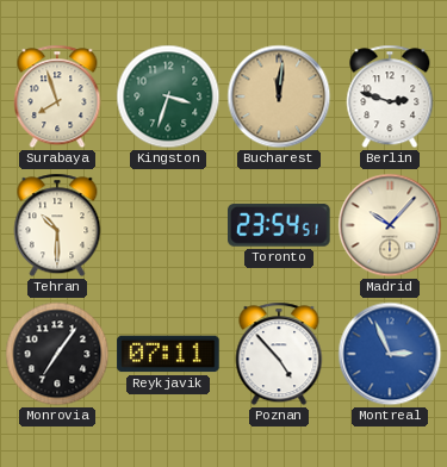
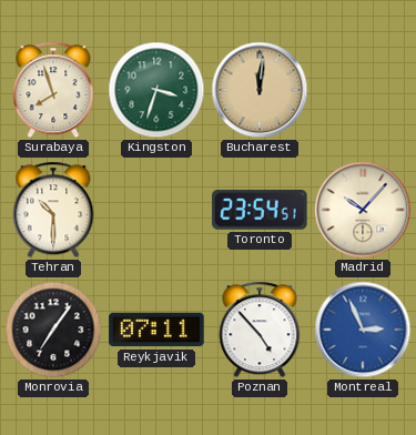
Berlin: 2:48 -> none (390, 96)
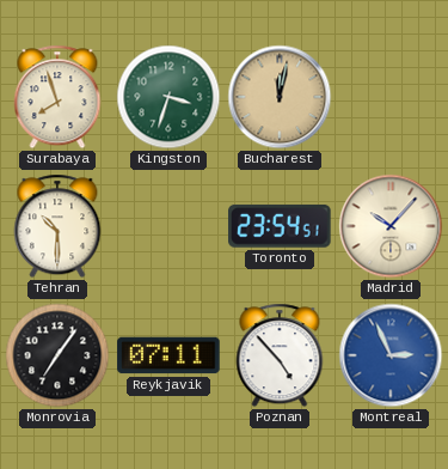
Bucharest: 12:01 -> 12:02 (280, 97)
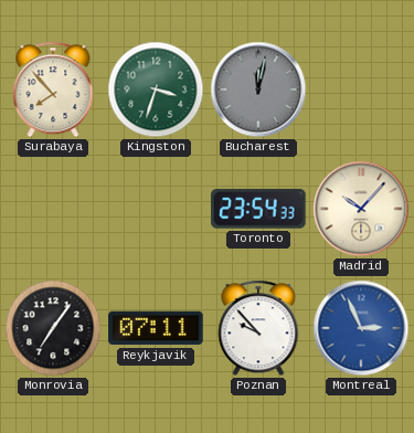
Surabaya: 7:57 -> 7:53 (53, 89)
Bucharest dial: champagne -> grey (258, 89)
Tehran: 10:30 -> none (57, 226)
Toronto: 23:54:51 -> 23:54:33 (258, 209)
Poznan: 4:53 -> 9:53 (258, 328)
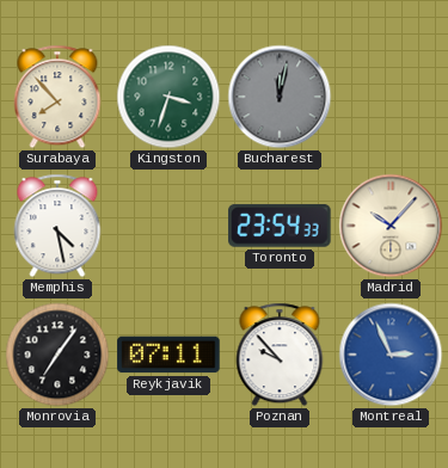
Memphis: none -> 4:28 (57, 226)
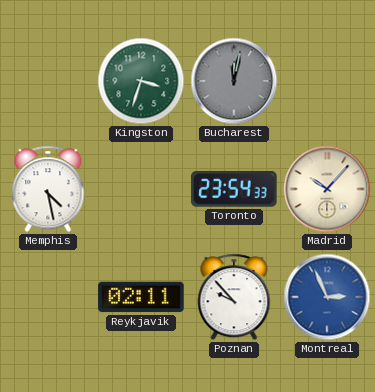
Surabaya: 7:53 -> none (57, 97)
Monrovia: 7:06 -> none (57, 355)
Reykjavik: 07:11 -> 02:11 (141, 297)
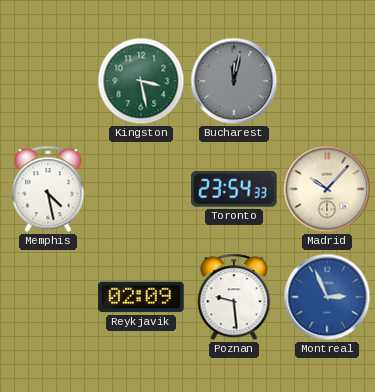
Kingston: 3:33 -> 3:28 (141, 81)
Reykjavik: 02:11 -> 02:09 (141, 297)
Poznan: 9:53 -> 9:29 (234, 297)
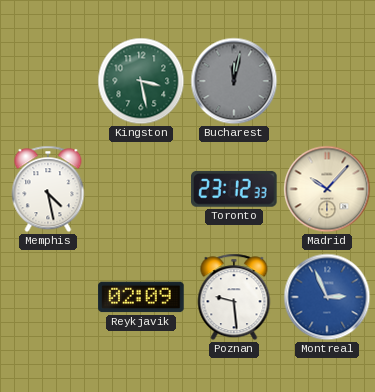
Toronto: 23:54 -> 23:12 (234, 189)
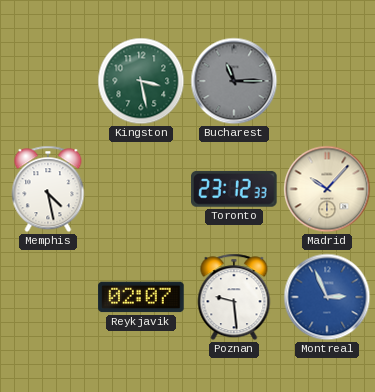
Bucharest: 12:02 -> 11:15 (234, 81)
Reykjavik: 02:09 -> 02:07 (141, 297)
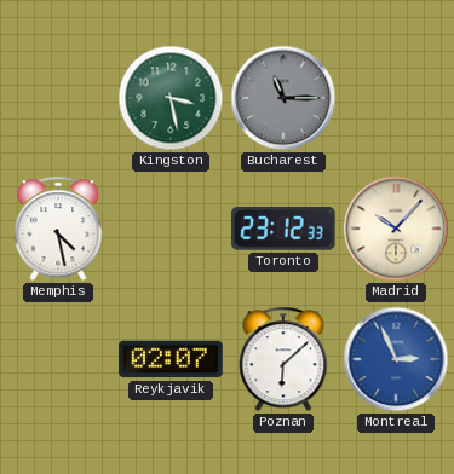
Poznan: 9:29 -> 6:08 (283, 359)
